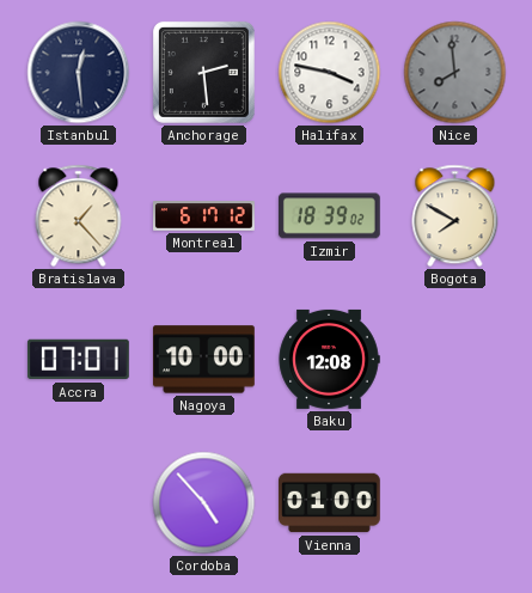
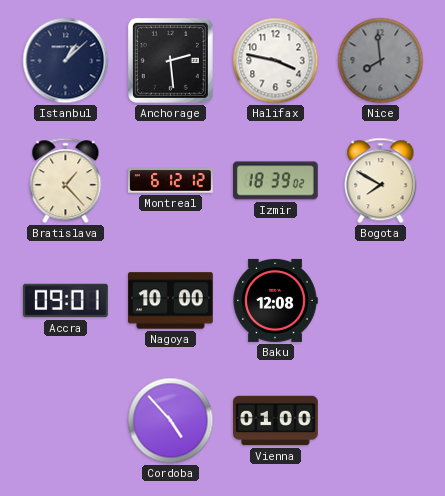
Istanbul: 12:29 -> 1:08 (66, 61)
Montreal: 6:17 -> 6:12 (171, 181)
Accra: 07:01 -> 09:01 (65, 301)
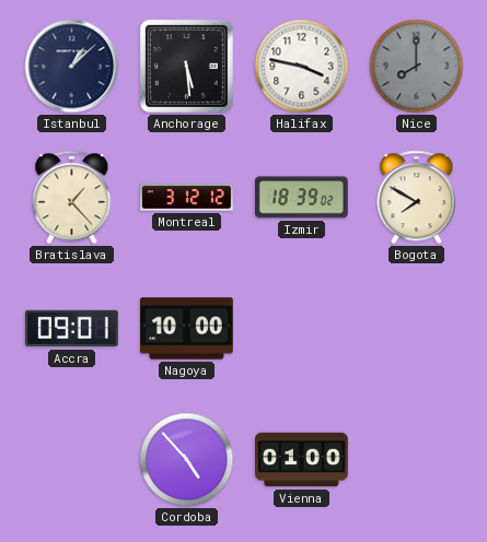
Anchorage: 2:29 -> 5:29 (186, 66)
Nice: 7:59 -> 8:00 (417, 67)
Montreal: 6:12 -> 3:12 (187, 198)
Baku: 12:08 -> none (275, 300)
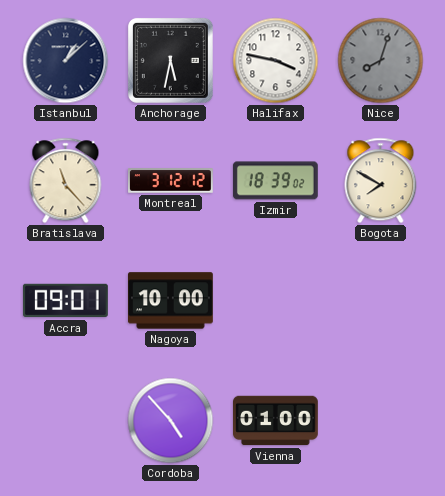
Anchorage: 5:29 -> 5:32 (170, 60)
Nice: 8:00 -> 8:03 (381, 61)
Bratislava: 1:23 -> 11:23 (66, 181)
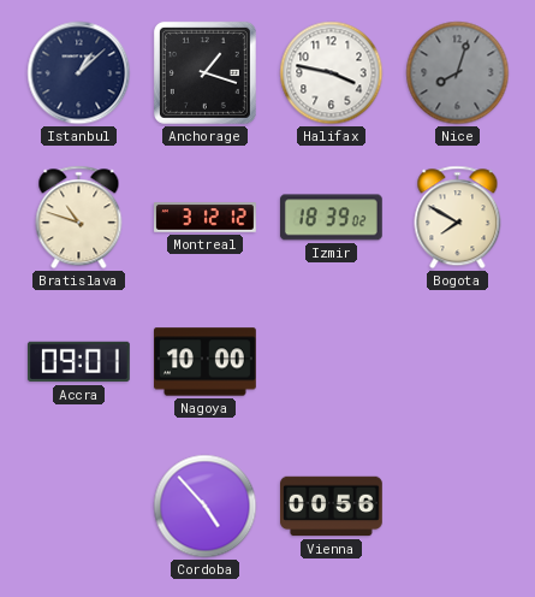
Anchorage: 5:32 -> 1:18 (204, 72)
Bratislava: 11:23 -> 10:48 (79, 218)
Vienna: 01:00 -> 00:56 (332, 507)
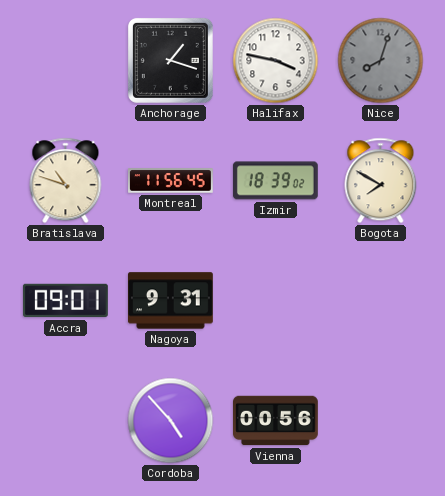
Istanbul: 1:08 -> none (79, 73)
Montreal: 3:12 -> 11:56 (171, 181)
Nagoya: 10:00 -> 9:31 (171, 301)
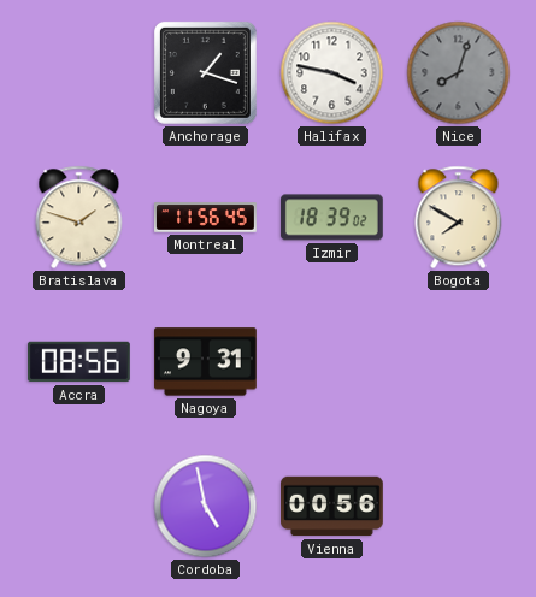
Bratislava: 10:48 -> 1:48 (79, 218)
Accra: 09:01 -> 08:56 (78, 362)
Cordoba: 4:53 -> 4:58 (206, 507)
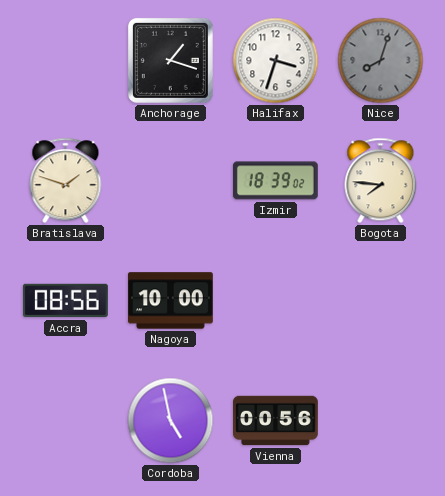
Halifax: 3:47 -> 3:33 (276, 61)
Montreal: 11:56 -> none (206, 218)
Bogota: 7:50 -> 7:46 (381, 181)
Nagoya: 9:31 -> 10:00 (171, 301)
